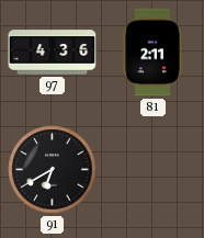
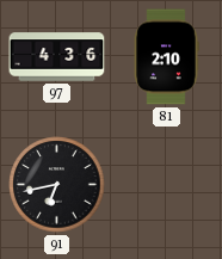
81: 2:11 -> 2:10 (166, 57)
91: 6:40 -> 6:43 (57, 185)
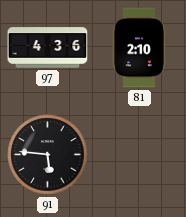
91: 6:43 -> 5:46 (48, 155)
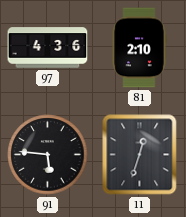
11: none -> 12:33 (140, 155)
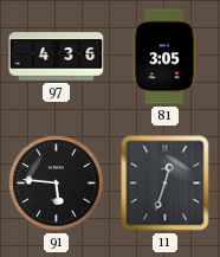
81: 2:10 -> 3:05 (164, 57)
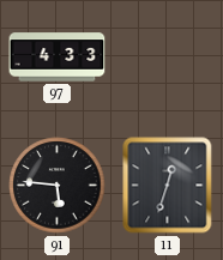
97: 4:36 -> 4:33 (58, 58)
81: 3:05 -> none (164, 57)
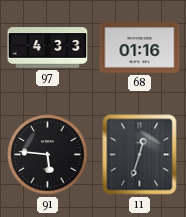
68: none -> 01:16 (140, 48)
